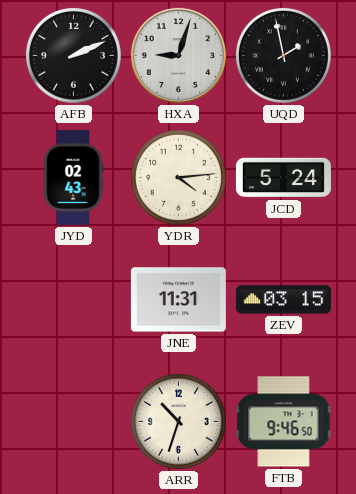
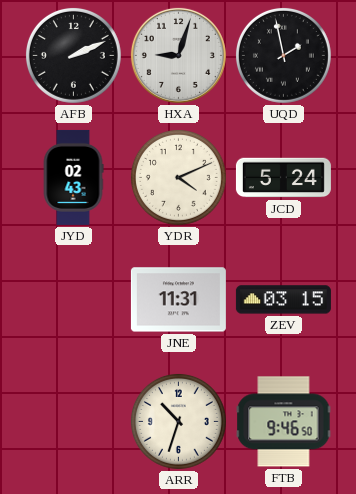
YDR: 4:14 -> 4:11 (178, 177)
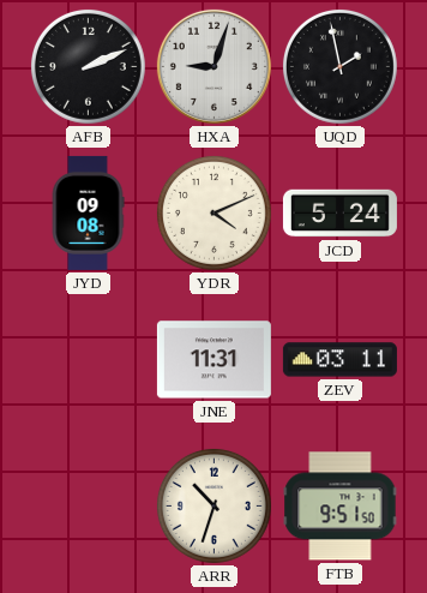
JYD: 02:43 -> 09:08 (88, 212)
ZEV: 03:15 -> 03:11 (339, 360)
FTB: 9:46 -> 9:51 (341, 507)
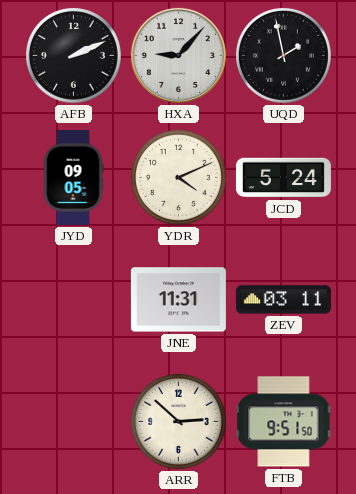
HXA: 9:03 -> 9:07 (178, 55)
JYD: 09:08 -> 09:05 (73, 177)
ARR: 10:33 -> 2:52 (178, 421)
